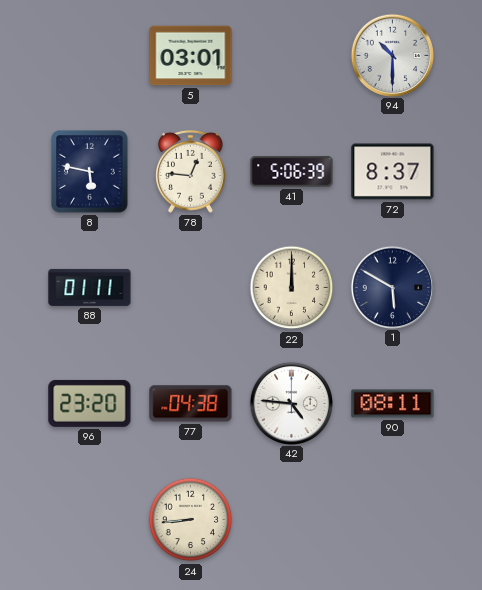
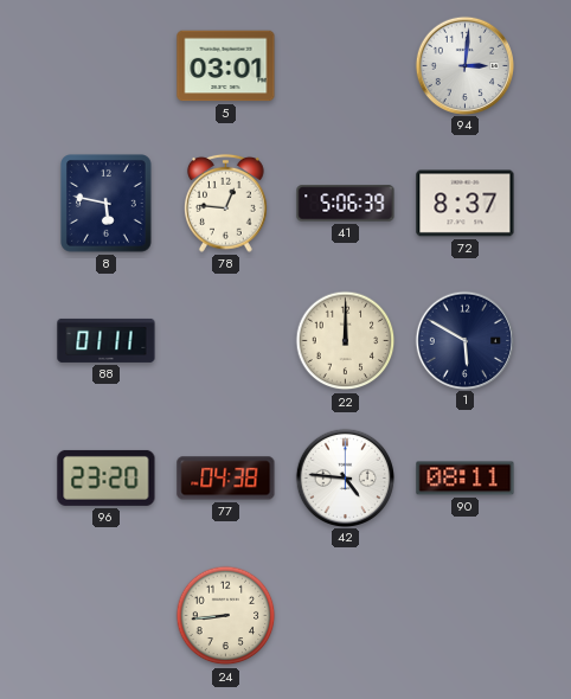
94: 10:30 -> 3:01 (464, 65)
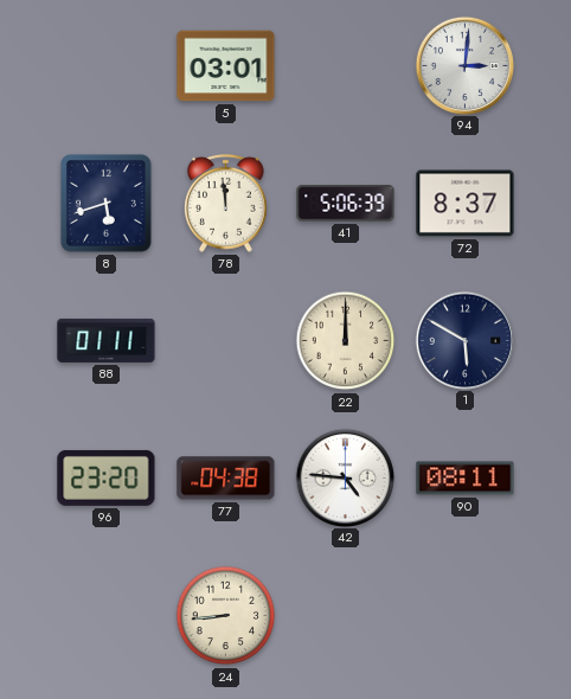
8: 5:47 -> 5:42 (107, 204)
78: 12:46 -> 11:59 (226, 203)
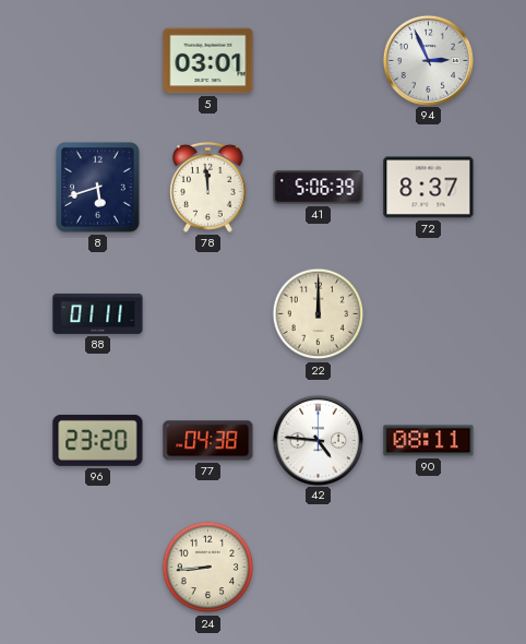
94: 3:01 -> 2:56 (428, 60)
1: 5:50 -> none (464, 340)
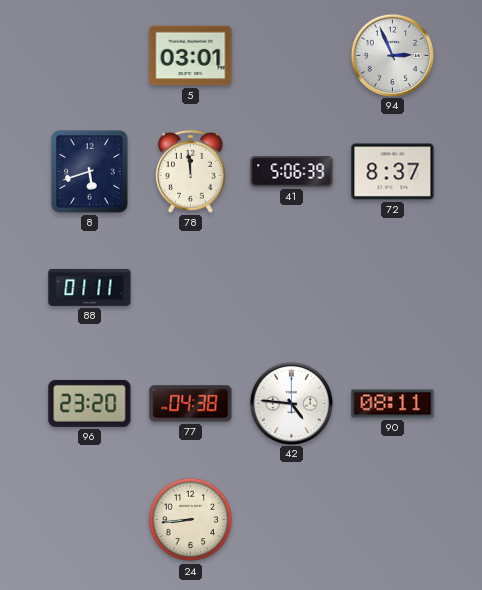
22: 12:00 -> none (319, 314)
